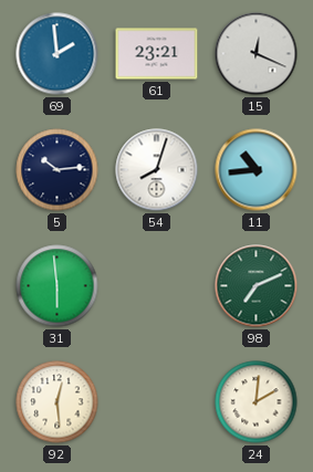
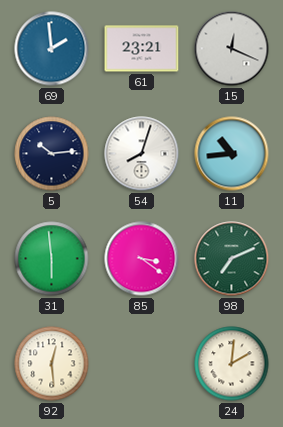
85: none -> 3:21 (142, 259)
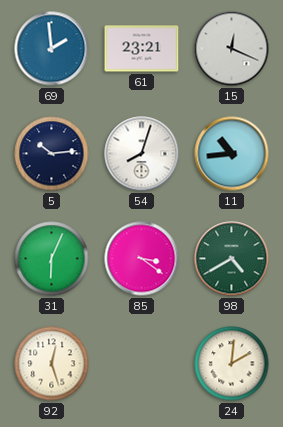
31: 5:59 -> 6:04 (52, 259)
98: 7:11 -> 4:40 (232, 259)
92: 12:29 -> 12:27 (52, 364)
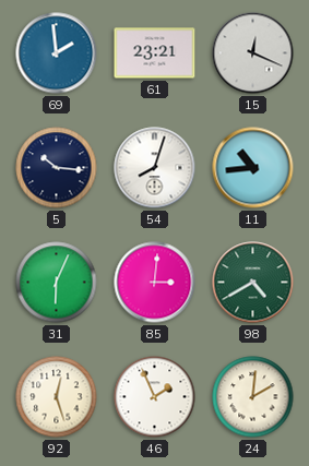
5: 10:14 -> 10:16 (57, 168)
85: 3:21 -> 3:01 (155, 283)
46: none -> 1:56 (155, 397)
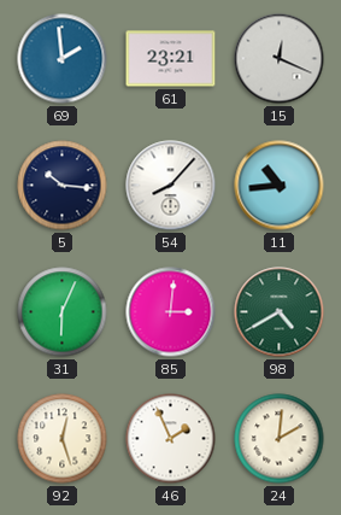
54: 8:03 -> 8:07 (171, 186)
